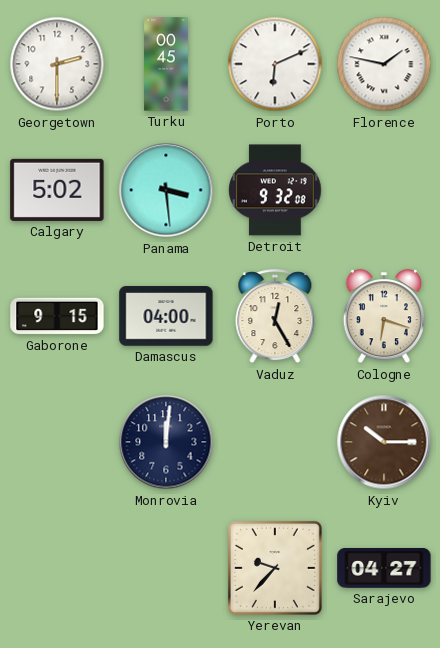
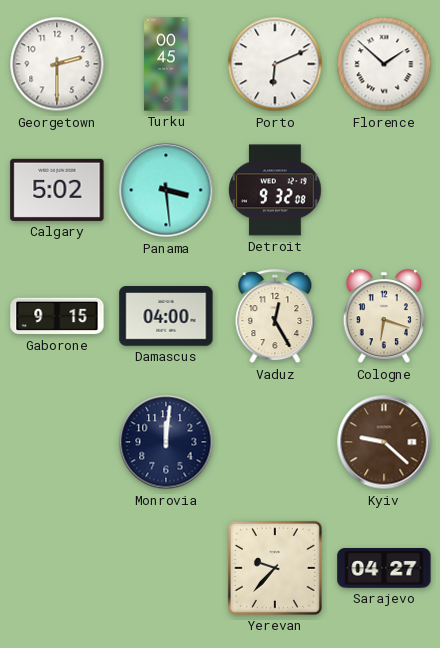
Florence: 1:47 -> 1:52 (384, 64)
Kyiv: 10:15 -> 9:22 (384, 442)
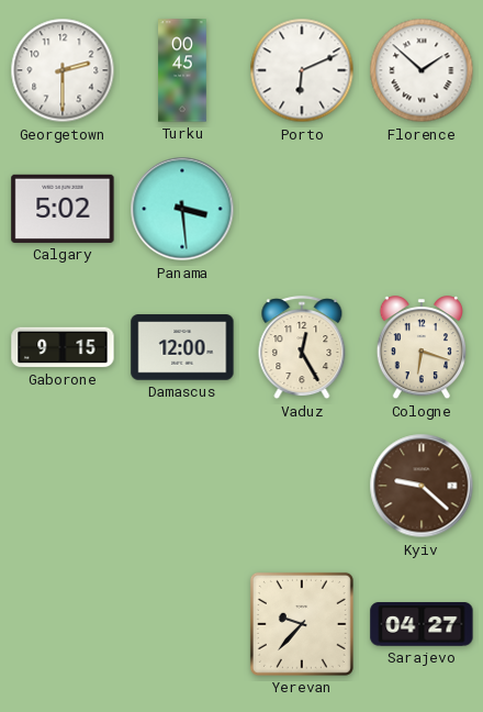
Detroit: 9:32 -> none (275, 190)
Damascus: 04:00 -> 12:00 (182, 347)
Monrovia: 12:01 -> none (166, 442)
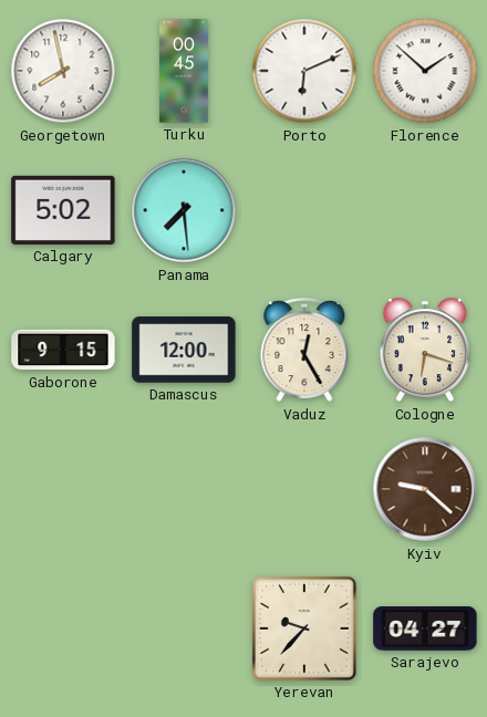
Georgetown: 2:30 -> 7:58 (63, 71)
Panama: 3:29 -> 7:29 (184, 210)
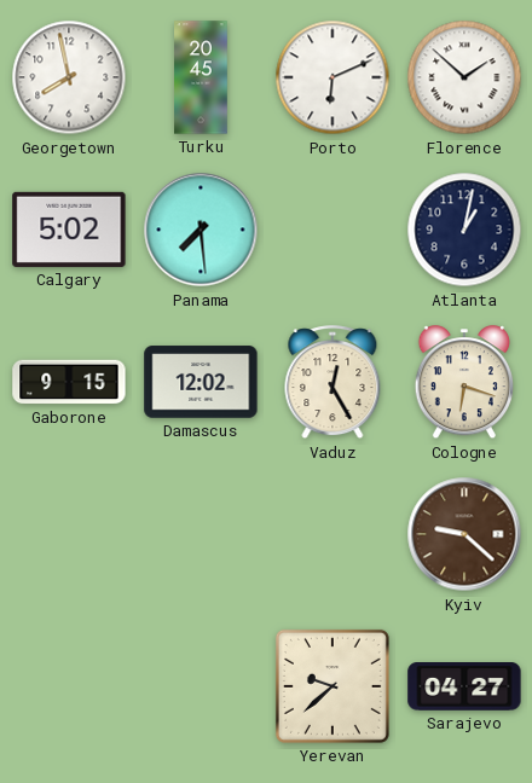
Turku: 00:45 -> 20:45 (201, 77)
Atlanta: none -> 1:02 (464, 230)
Damascus: 12:00 -> 12:02 (201, 382)
Yerevan: 9:37 -> 9:38 (332, 686)
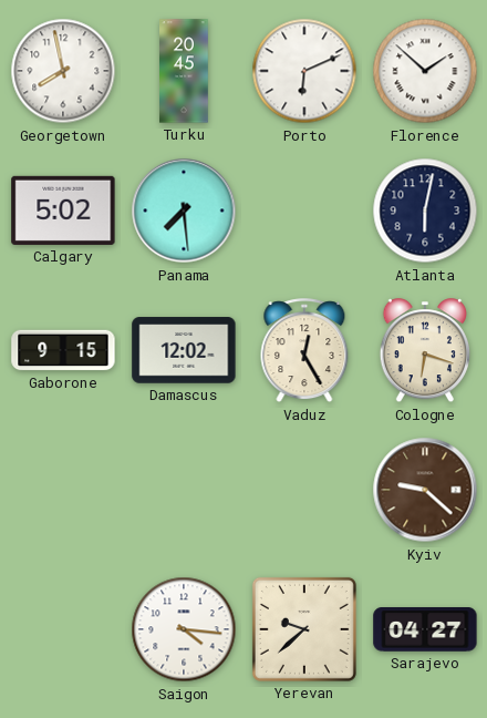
Atlanta: 1:02 -> 6:02 (425, 211)
Saigon: none -> 4:16 (184, 629)
